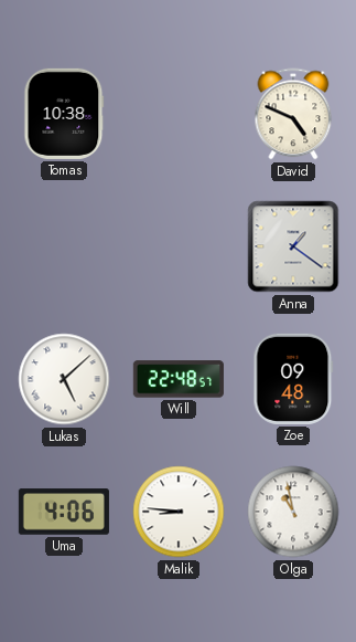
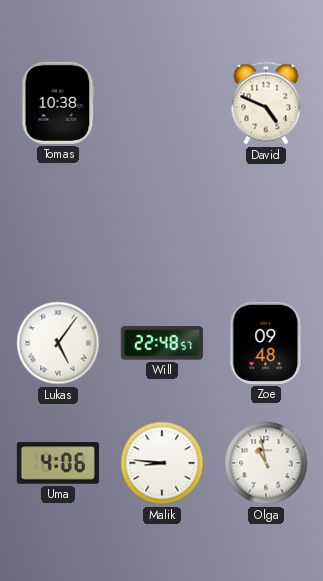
Anna: 1:21 -> none (293, 246)
Lukas: 5:08 -> 5:06 (58, 343)
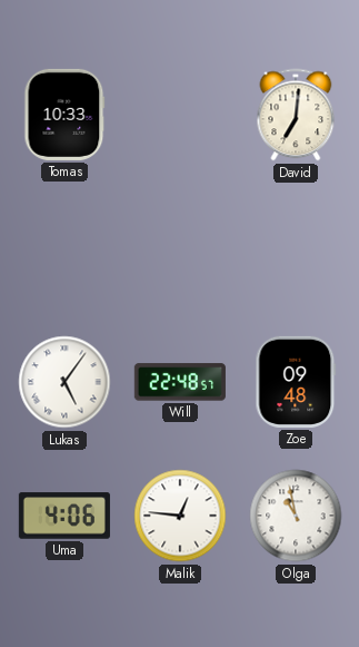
Tomas: 10:38 -> 10:33 (64, 115)
David: 4:49 -> 7:01 (296, 115)
Malik: 8:46 -> 12:46 (180, 516)
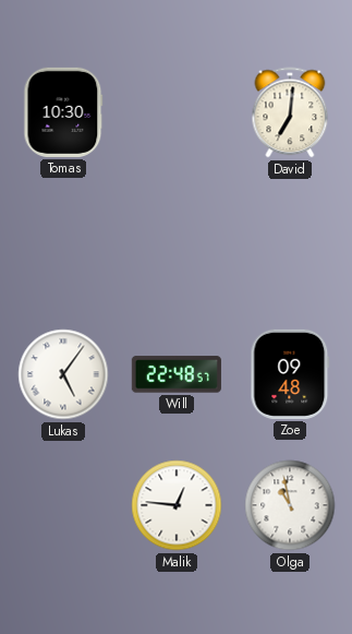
Tomas: 10:33 -> 10:30 (63, 112)
Uma: 4:06 -> none (64, 516)
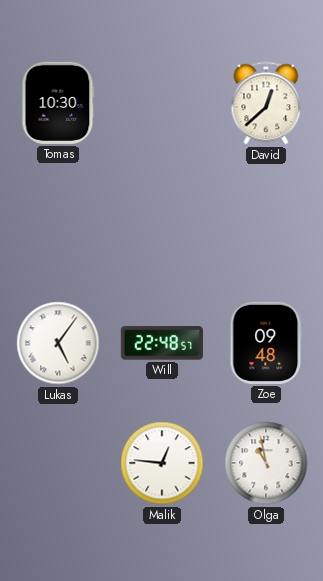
David: 7:01 -> 12:38 (266, 103)
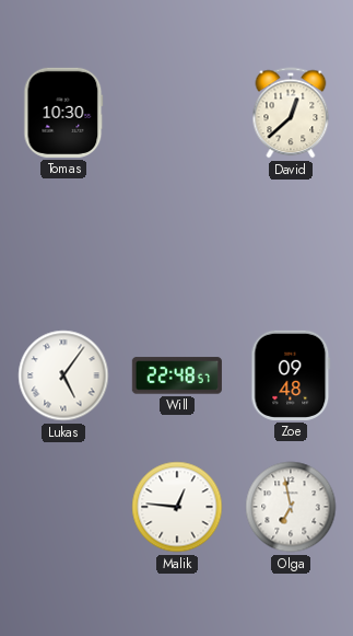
Olga: 10:58 -> 6:58 (291, 507)
